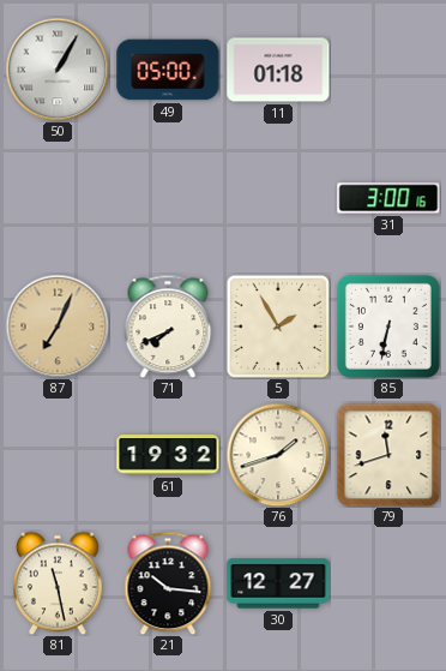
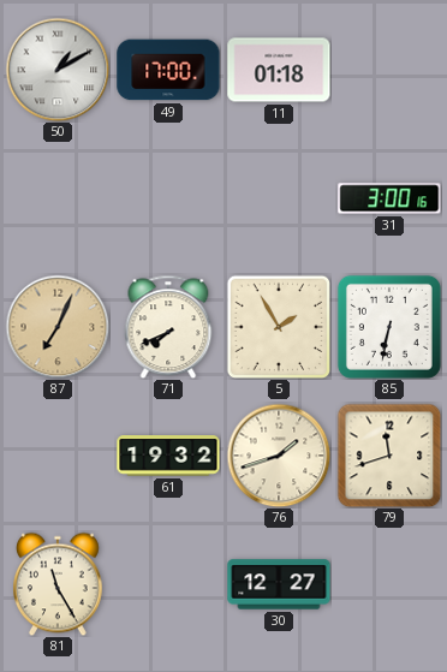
50: 1:05 -> 1:10 (58, 70)
49: 05:00 -> 17:00 (168, 70)
81: 11:28 -> 11:25 (59, 584)
21: 10:16 -> none (168, 583)
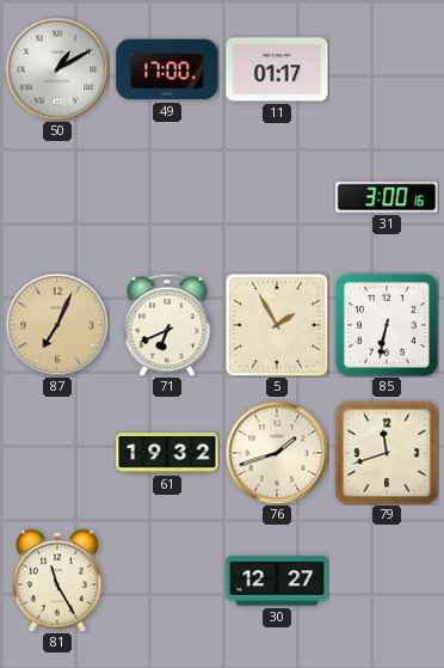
11: 01:18 -> 01:17 (277, 69)
71: 7:41 -> 6:41 (167, 325)
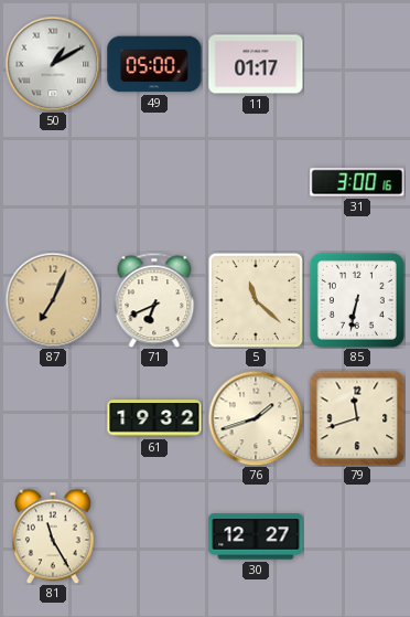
49: 17:00 -> 05:00 (154, 64)
5: 1:55 -> 11:22 (255, 299)
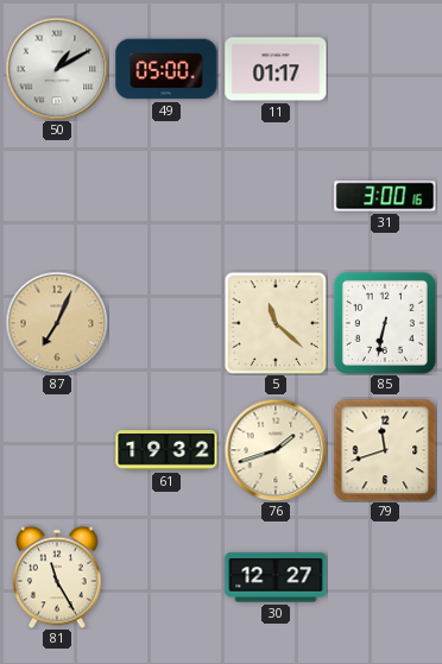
71: 6:41 -> none (154, 300)
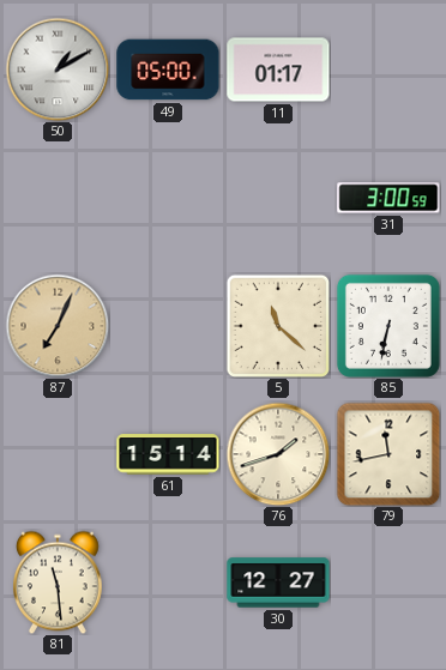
31: 3:00:16 -> 3:00:59 (388, 198)
61: 19:32 -> 15:14 (168, 454)
79: 11:42 -> 11:43 (388, 454)
81: 11:25 -> 11:29 (59, 583)
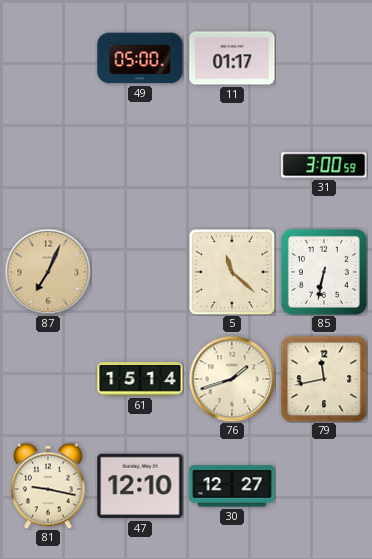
50: 1:10 -> none (58, 70)
81: 11:29 -> 9:17 (49, 486)
47: none -> 12:10 (140, 486)
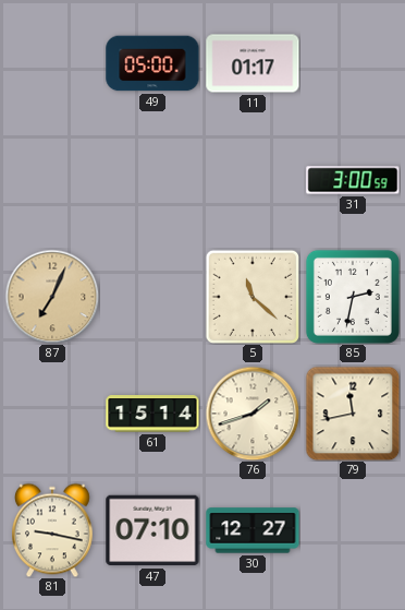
85: 6:32 -> 2:32 (353, 297)
47: 12:10 -> 07:10 (152, 530)
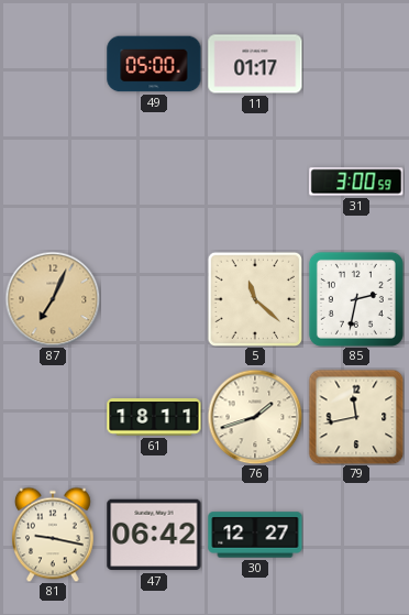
61: 15:14 -> 18:11 (154, 417)
47: 07:10 -> 06:42 (154, 535)
